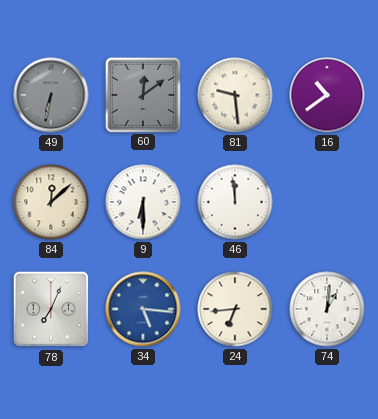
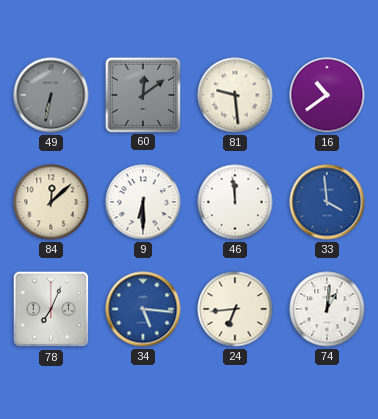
33: none -> 3:59 (327, 202)
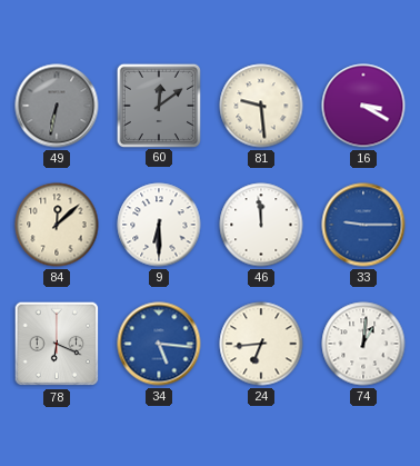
16: 10:39 -> 3:20 (363, 106)
33: 3:59 -> 9:15 (363, 225)
78: 7:04 -> 6:19 (57, 344)
